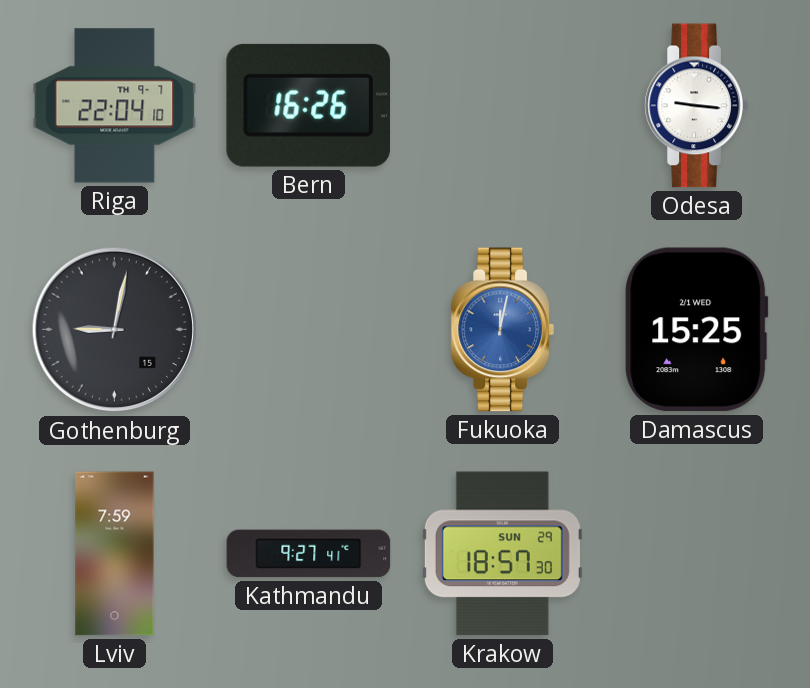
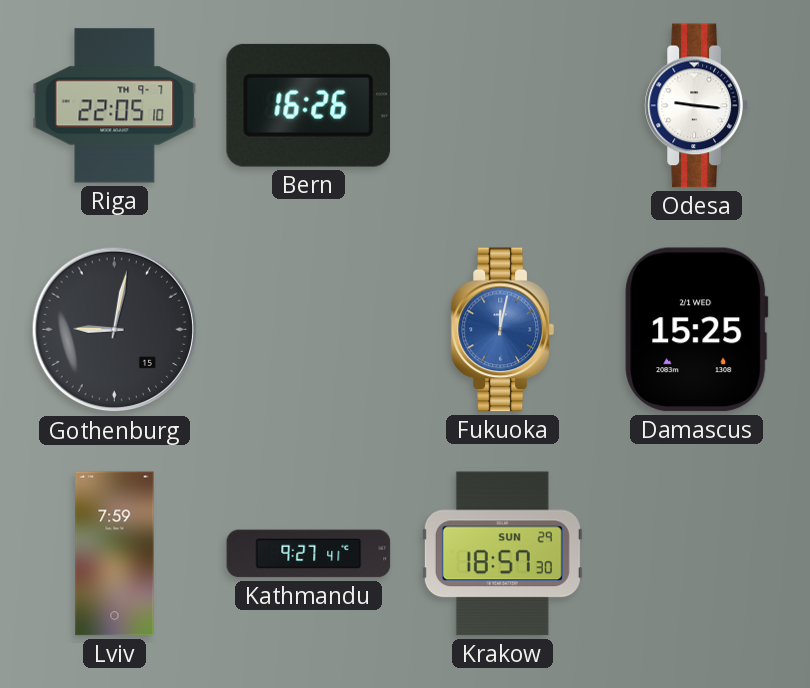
Riga: 22:04 -> 22:05 (115, 106)
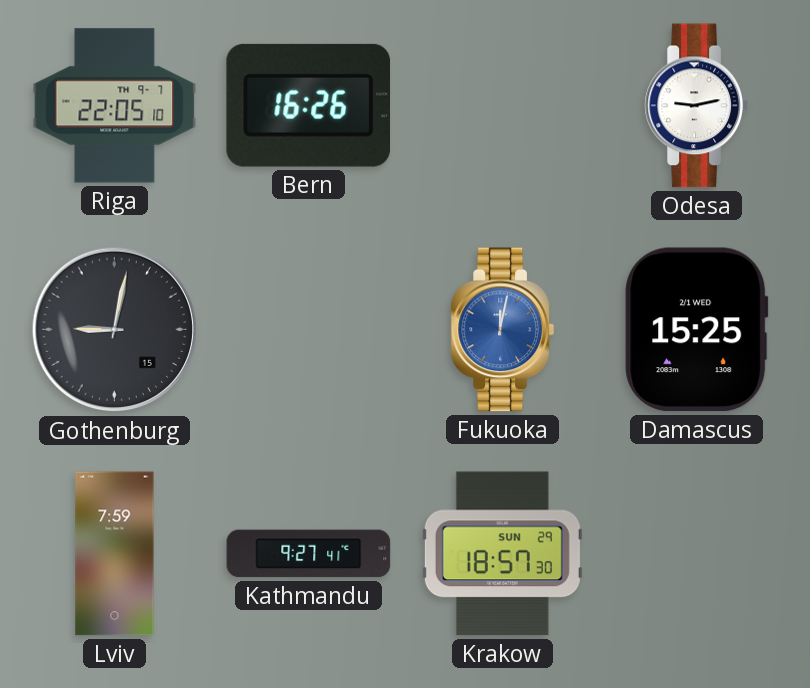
Odesa: 9:16 -> 9:13 (696, 106)
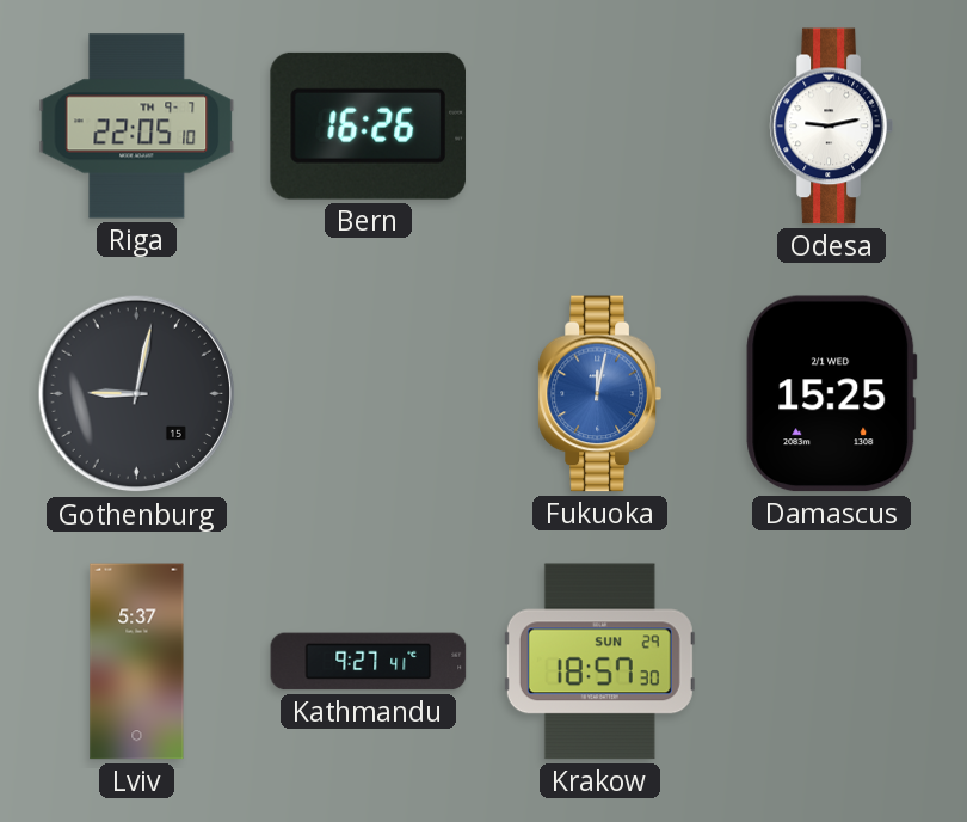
Lviv: 7:59 -> 5:37 (137, 662)
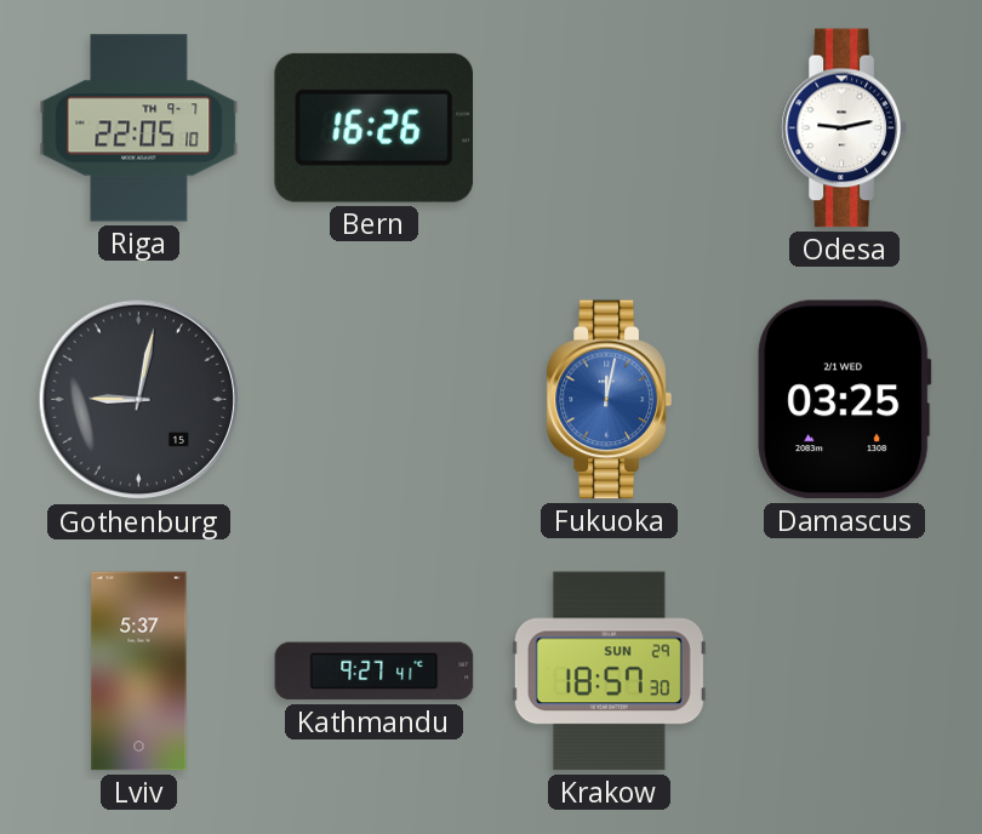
Damascus: 15:25 -> 03:25 (845, 400)
